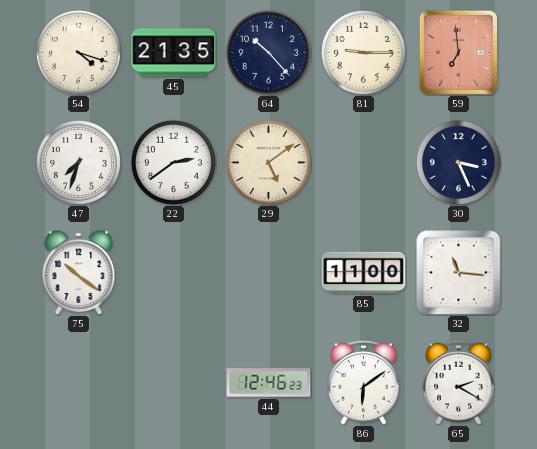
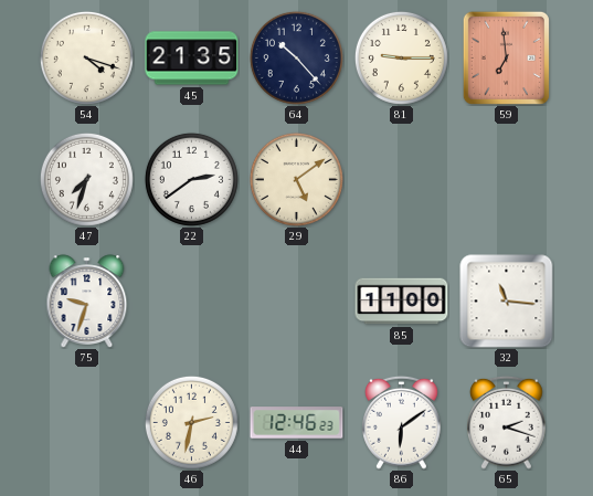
30: 3:26 -> none (458, 162)
75: 10:21 -> 9:33 (87, 302)
46: none -> 2:32 (191, 422)
65: 2:20 -> 2:18 (507, 422)
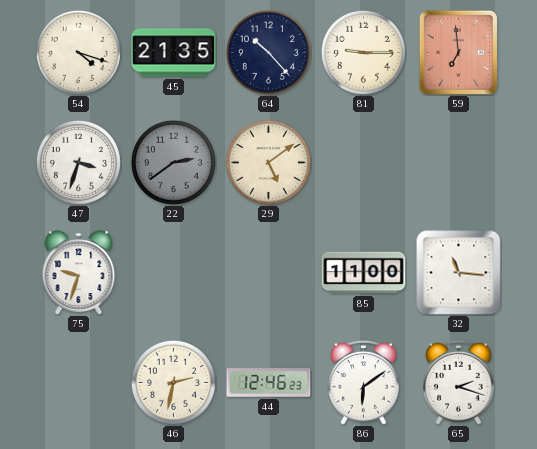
47: 7:33 -> 3:33 (78, 162)
22 dial: white -> grey (173, 162)
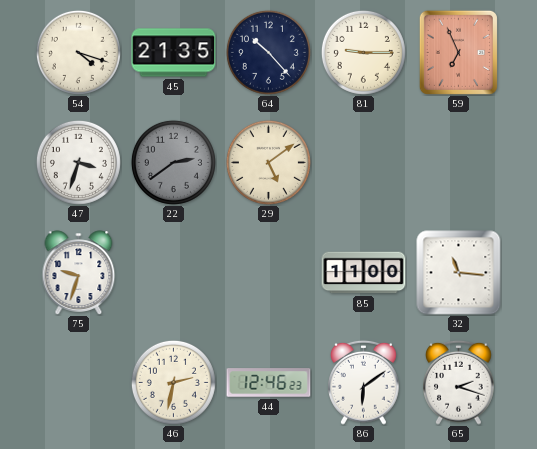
59: 6:59 -> 6:56 (458, 52)
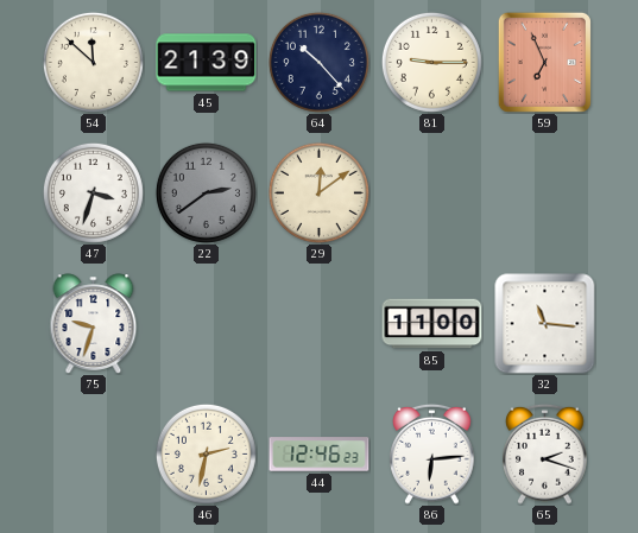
54: 4:18 -> 11:52 (93, 62)
45: 21:35 -> 21:39 (207, 63)
29: 5:09 -> 12:09 (318, 192)
86: 6:09 -> 6:14 (432, 453)
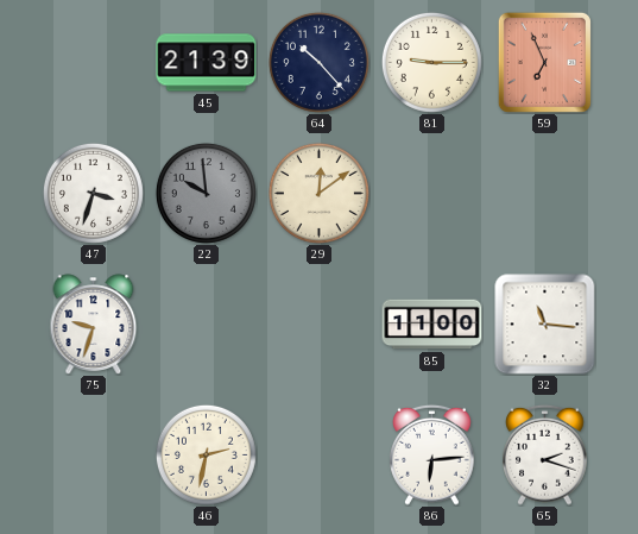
54: 11:52 -> none (93, 62)
22: 2:39 -> 9:59 (206, 193)
44: 12:46 -> none (320, 455)
